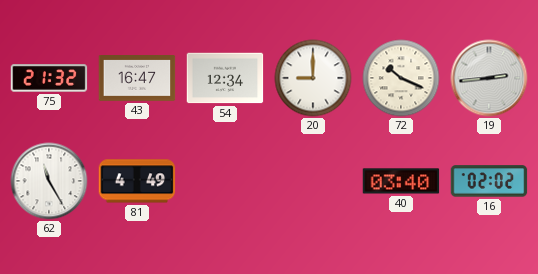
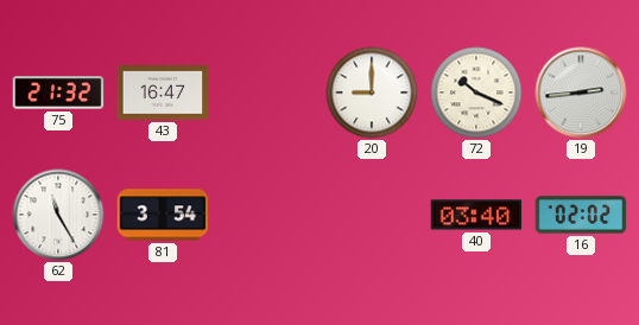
54: 12:34 -> none (225, 78)
81: 4:49 -> 3:54 (163, 215)
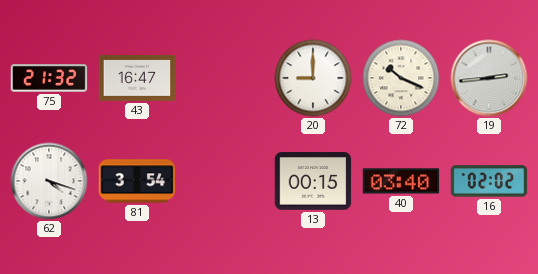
62: 11:25 -> 4:18 (49, 181)
13: none -> 00:15 (313, 181)
